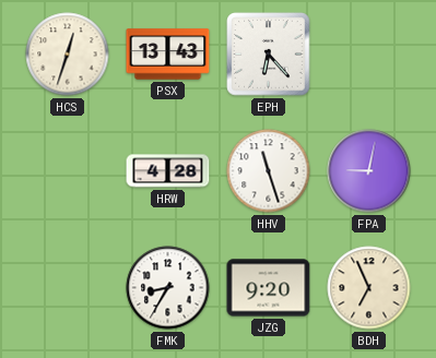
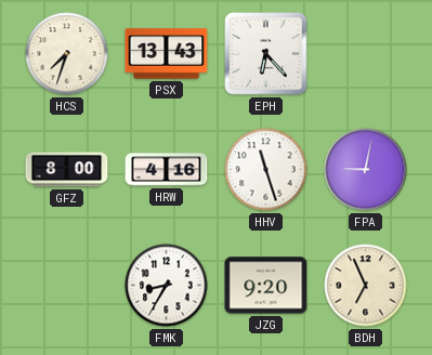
HCS: 12:33 -> 7:33 (67, 54)
GFZ: none -> 8:00 (67, 170)
HRW: 4:28 -> 4:16 (167, 170)
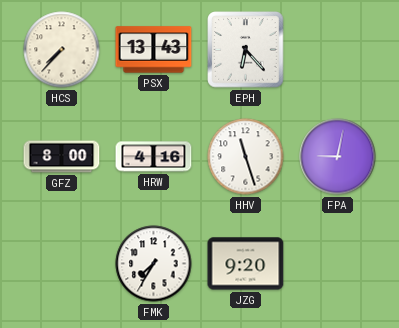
HCS: 7:33 -> 7:37 (62, 50)
FMK: 8:35 -> 7:35 (154, 264)
BDH: 6:56 -> none (366, 286)
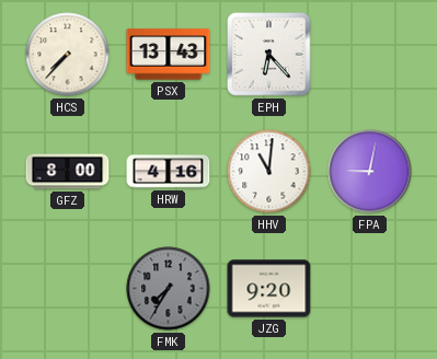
HHV: 11:27 -> 11:01 (269, 172)
FMK dial: white -> grey (169, 289)
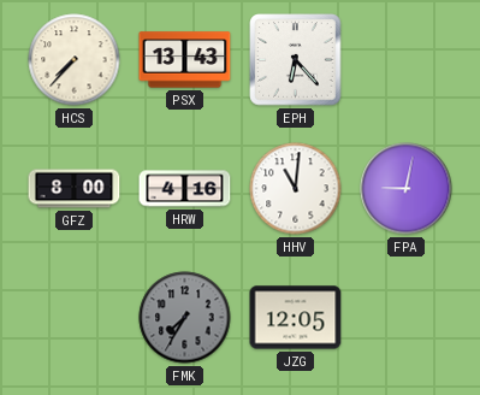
JZG: 9:20 -> 12:05 (296, 318)
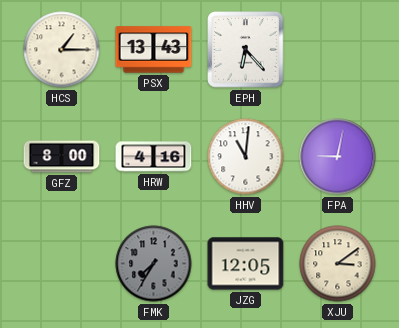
HCS: 7:37 -> 1:15 (62, 50)
XJU: none -> 3:09 (338, 264)
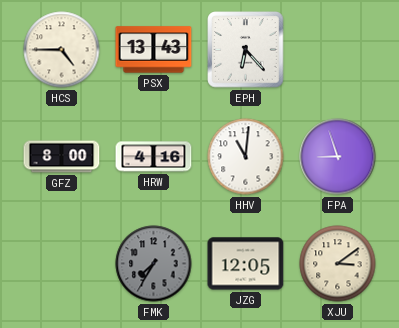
HCS: 1:15 -> 4:45 (62, 50)
FPA: 9:02 -> 8:57 (338, 157)
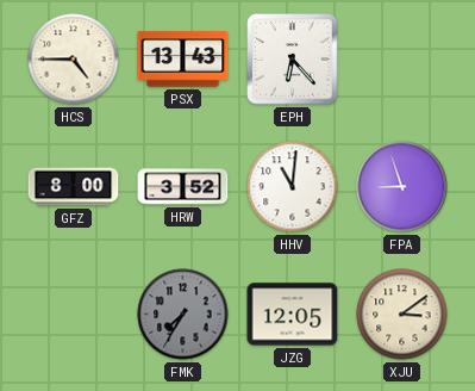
HRW: 4:16 -> 3:52 (183, 187)
